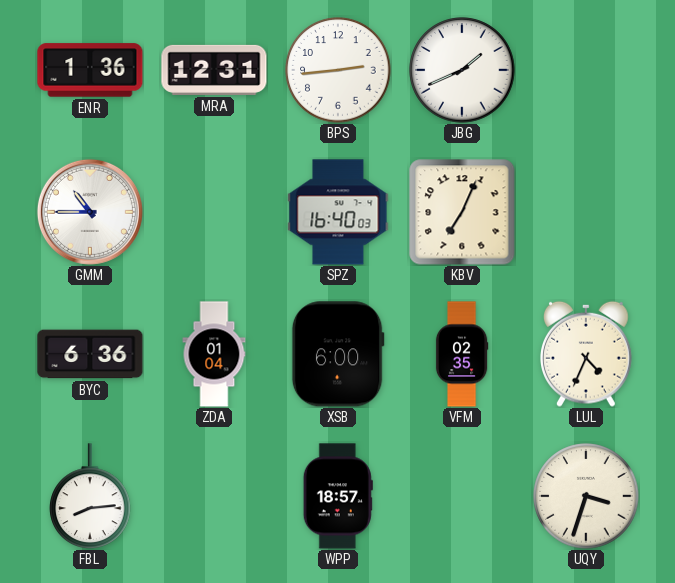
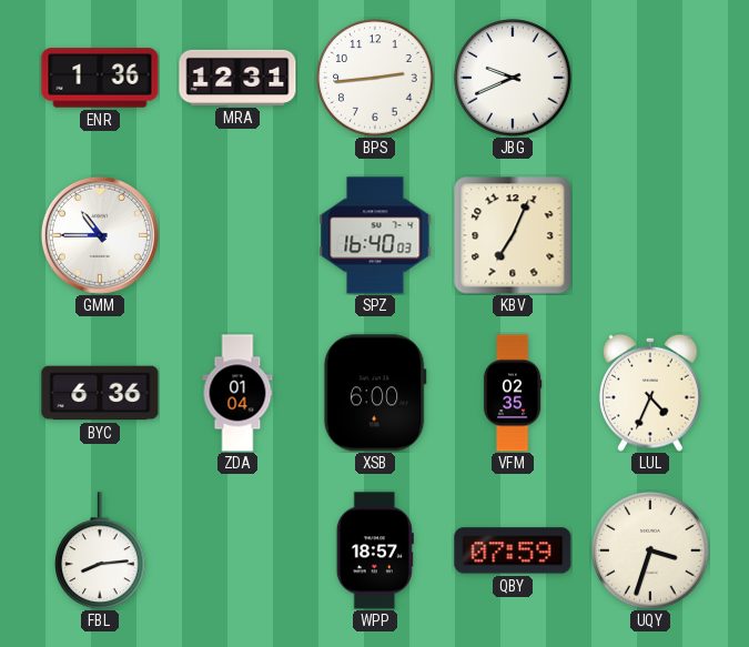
JBG: 1:41 -> 9:41 (513, 78)
QBY: none -> 07:59 (513, 550)
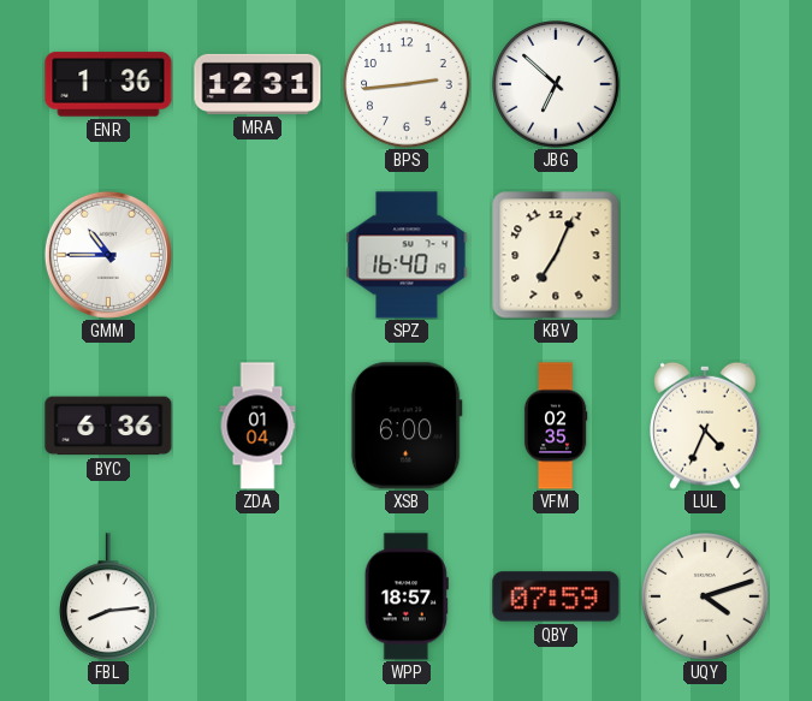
JBG: 9:41 -> 6:52 (556, 84)
SPZ: 16:40:03 -> 16:40:19 (407, 255)
UQY: 3:33 -> 4:12 (705, 596)
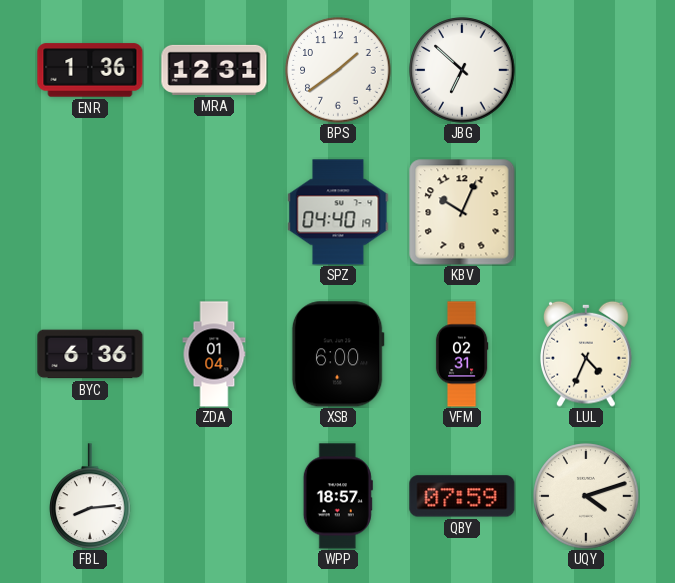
BPS: 2:44 -> 1:39 (338, 70)
GMM: 10:45 -> none (108, 255)
SPZ: 16:40 -> 04:40 (338, 212)
KBV: 7:04 -> 10:04 (462, 212)
VFM: 02:35 -> 02:31 (462, 354)
